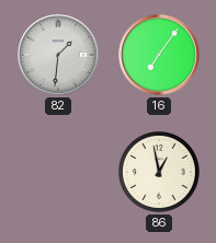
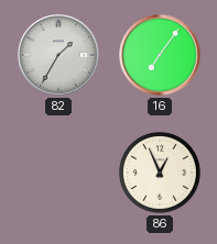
82: 1:31 -> 1:35 (58, 55)
86: 12:58 -> 12:56 (160, 173)
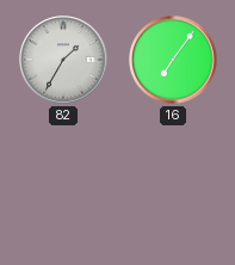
86: 12:56 -> none (160, 173)
